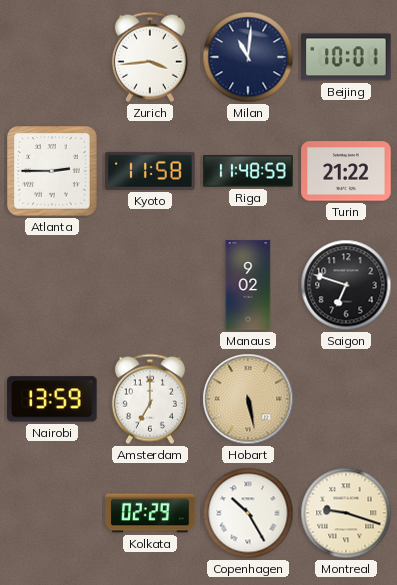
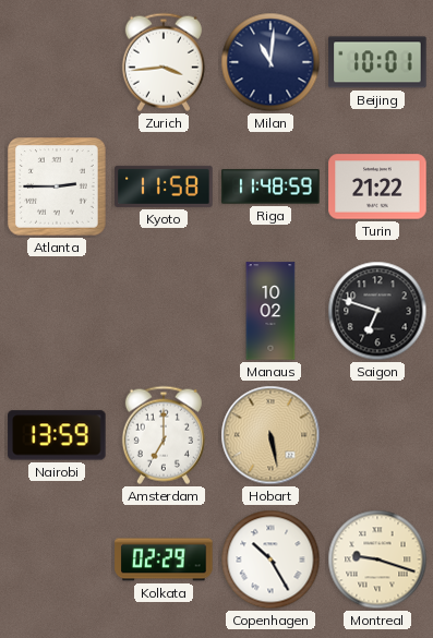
Manaus: 9:02 -> 10:02 (270, 311)
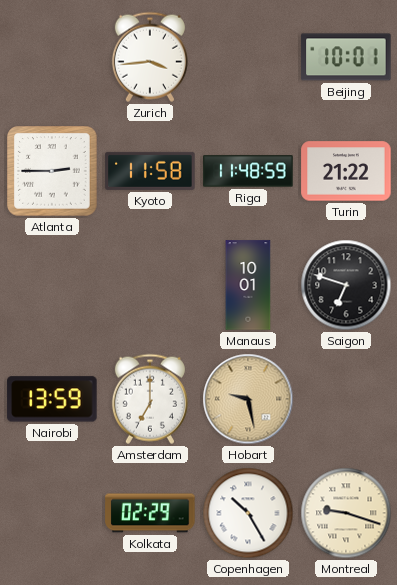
Milan: 11:01 -> none (270, 62)
Manaus: 10:02 -> 10:01 (248, 285)
Hobart: 5:28 -> 9:28 (248, 399)
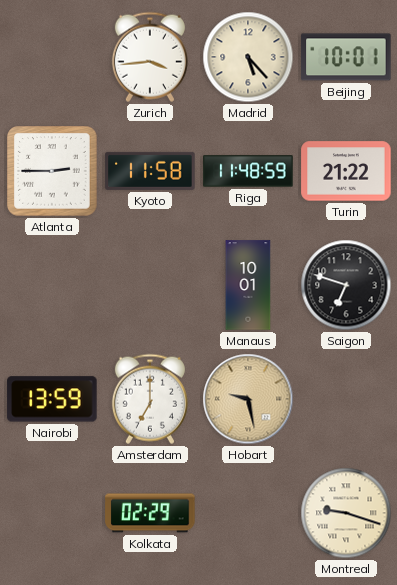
Madrid: none -> 5:23 (248, 57)
Copenhagen: 10:25 -> none (248, 513)
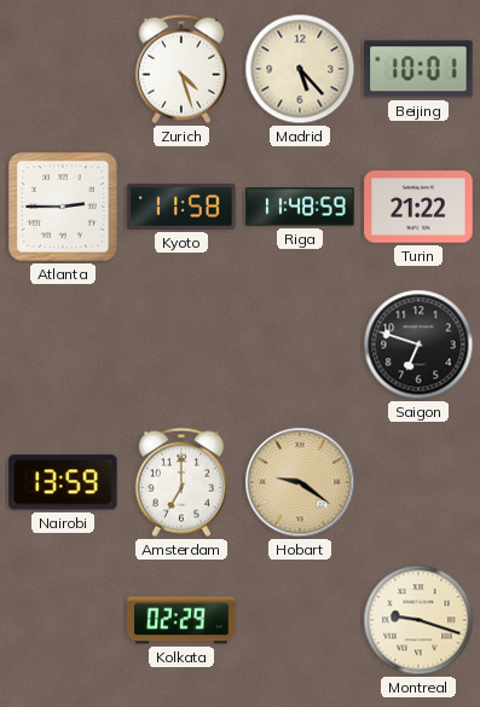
Zurich: 3:44 -> 4:27 (181, 69)
Manaus: 10:01 -> none (248, 285)
Hobart: 9:28 -> 9:21 (300, 482)
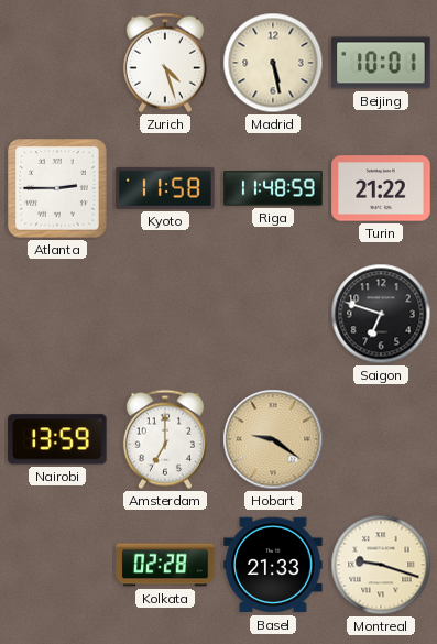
Madrid: 5:23 -> 5:28 (273, 63)
Kolkata: 02:29 -> 02:28 (165, 565)
Basel: none -> 21:33 (273, 565)
